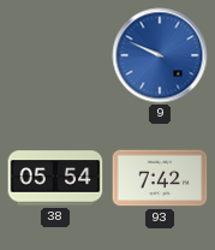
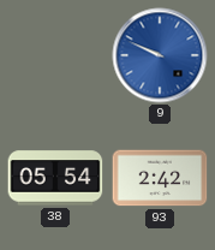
93: 7:42 -> 2:42 (160, 178)
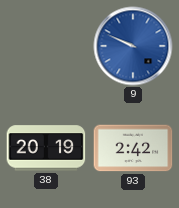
38: 05:54 -> 20:19 (46, 148)
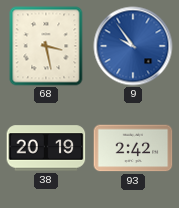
68: none -> 3:28 (46, 46)
9: 9:49 -> 9:54 (133, 46)
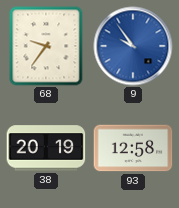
68: 3:28 -> 9:36 (46, 46)
93: 2:42 -> 12:58 (133, 148)
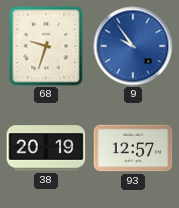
68: 9:36 -> 9:33 (46, 46)
93: 12:58 -> 12:57 (133, 148)
